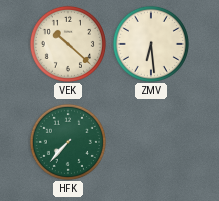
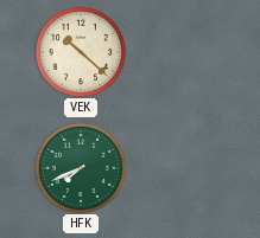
ZMV: 6:29 -> none (151, 44)
HFK: 7:37 -> 7:41 (81, 168)
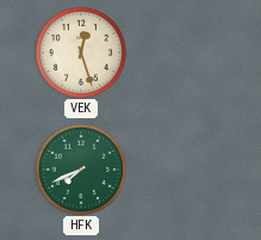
VEK: 10:22 -> 12:27 (81, 53)
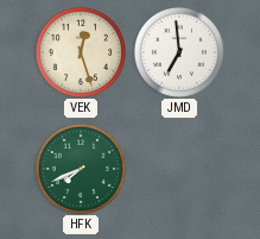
JMD: none -> 6:59 (179, 52)
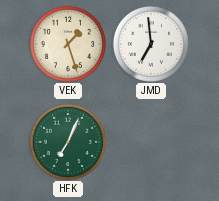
VEK: 12:27 -> 1:27 (68, 44)
HFK: 7:41 -> 7:04 (68, 142)
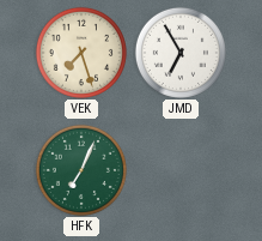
VEK: 1:27 -> 7:27 (81, 53)
JMD: 6:59 -> 6:55 (181, 53)
